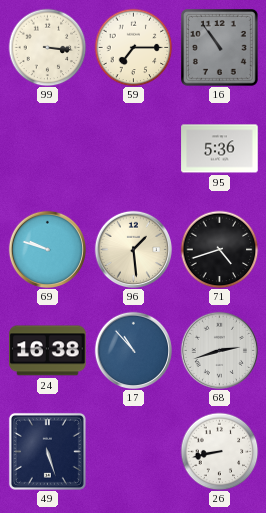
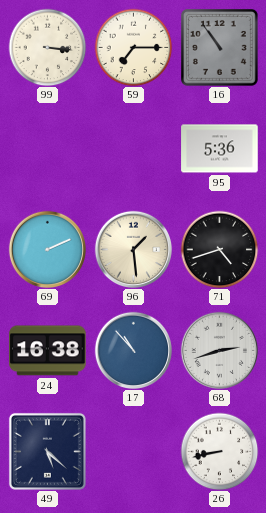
69: 9:48 -> 2:11 (47, 249)
49: 5:27 -> 5:22 (47, 451)
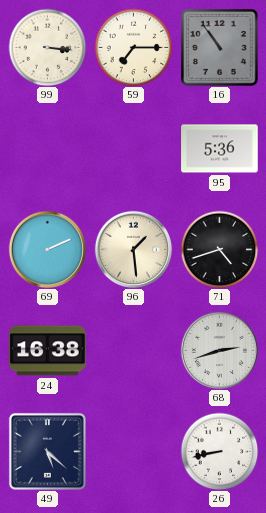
17: 10:53 -> none (133, 350)
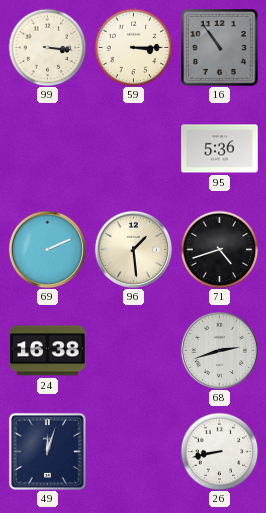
59: 7:15 -> 3:15 (133, 47)
49: 5:22 -> 12:03 (47, 451)
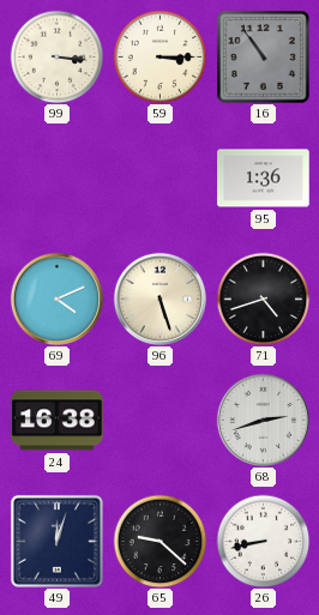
95: 5:36 -> 1:36 (264, 179)
69: 2:11 -> 4:11 (56, 299)
96: 1:29 -> 5:27 (159, 299)
65: none -> 9:22 (159, 541)
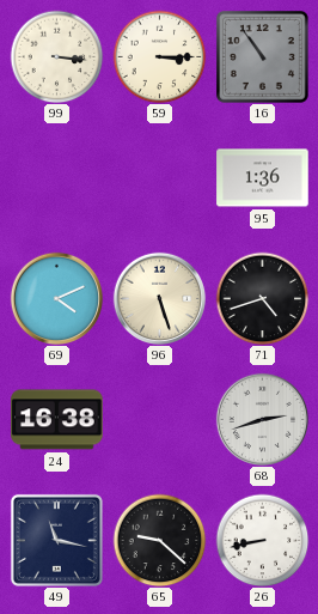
49: 12:03 -> 11:17 (56, 540)
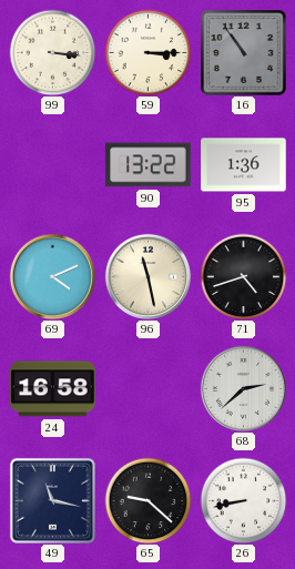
90: none -> 13:22 (149, 165)
96: 5:27 -> 11:28 (147, 276)
24: 16:38 -> 16:58 (53, 389)
68: 2:42 -> 2:38 (243, 388)
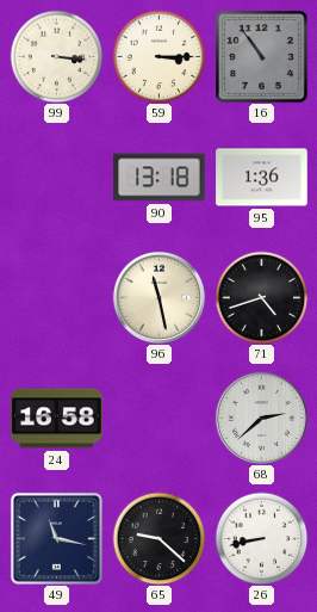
90: 13:22 -> 13:18 (160, 178)
69: 4:11 -> none (52, 276)
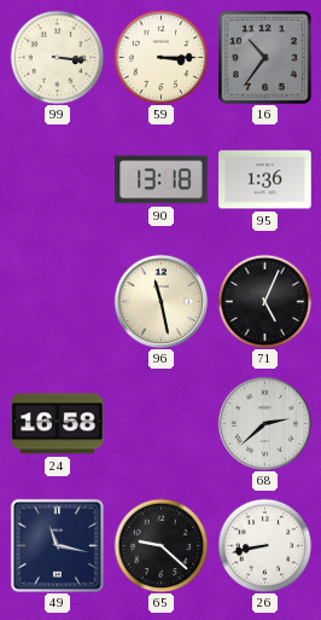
16: 10:54 -> 10:36 (265, 58)
71: 4:42 -> 5:04 (264, 301)
